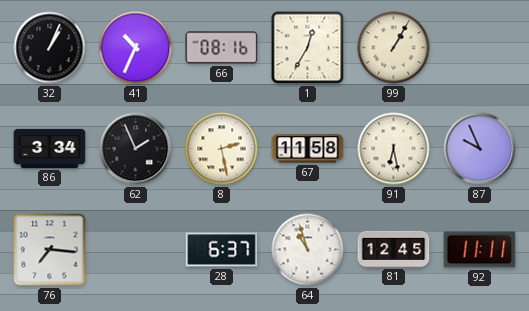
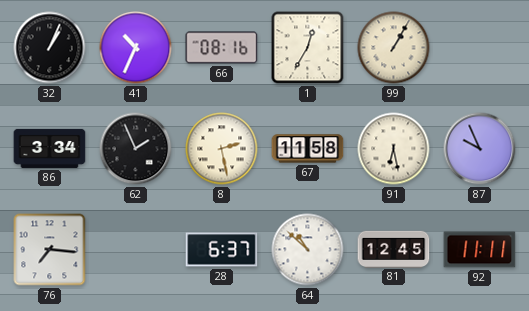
64: 10:57 -> 10:52 (308, 250)
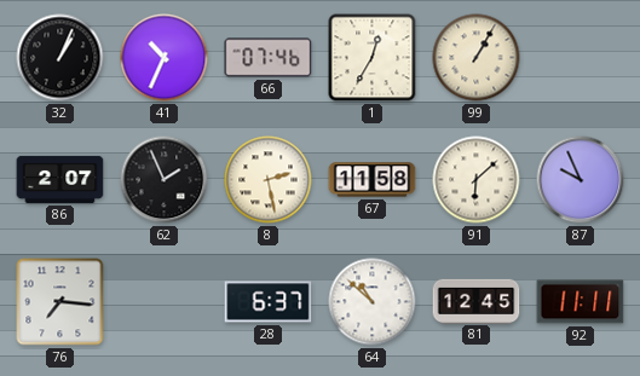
66: 08:16 -> 07:46 (269, 58)
86: 3:34 -> 2:07 (60, 179)
91: 6:28 -> 6:08 (477, 180)
